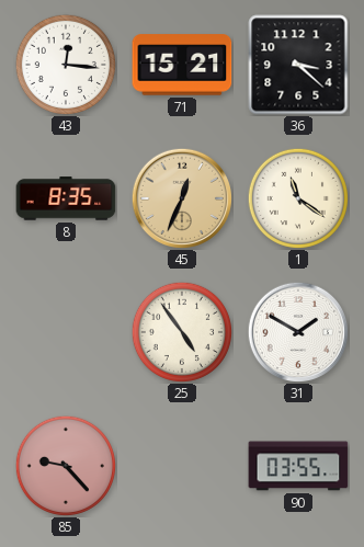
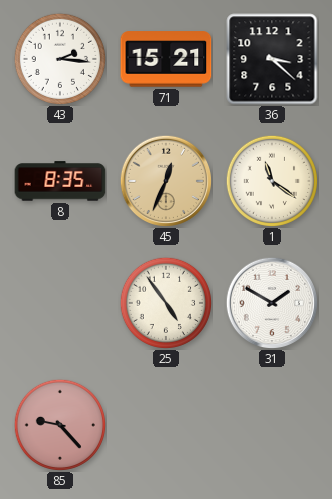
43: 12:16 -> 2:16 (59, 58)
90: 03:55 -> none (298, 466)
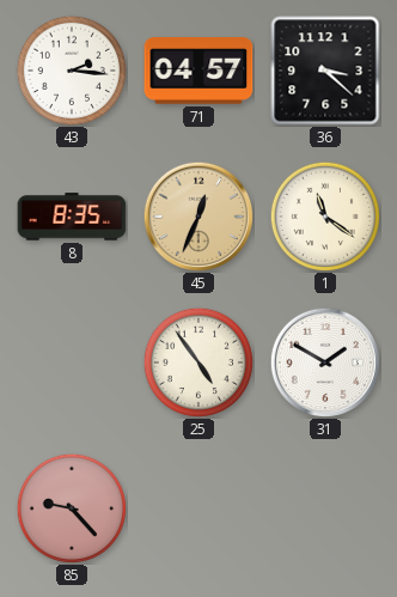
71: 15:21 -> 04:57 (198, 71)
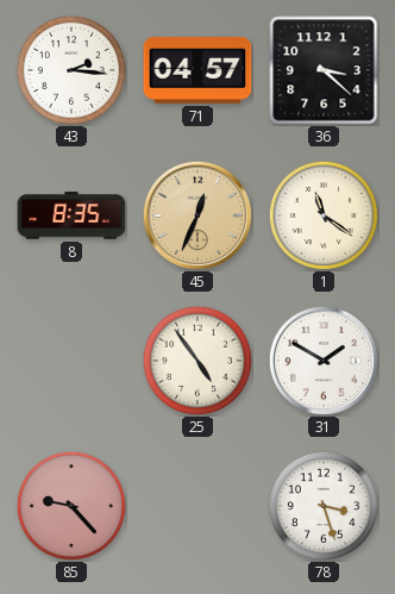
78: none -> 3:27 (322, 505)
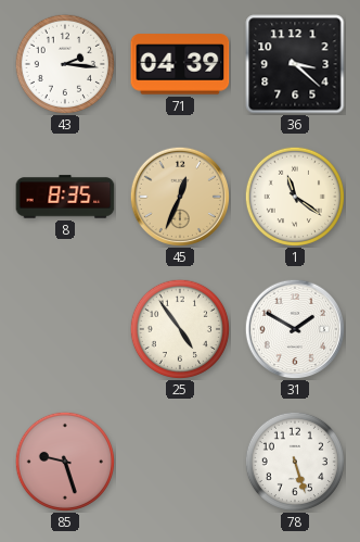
71: 04:57 -> 04:39 (180, 64)
85: 9:23 -> 9:27 (64, 461)
78: 3:27 -> 5:27 (294, 461)
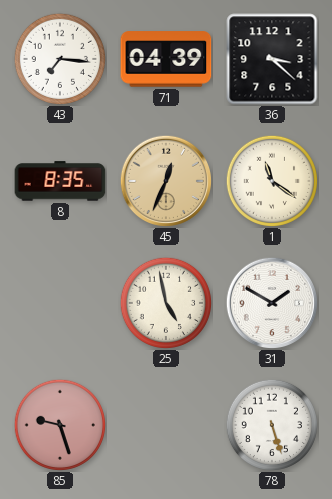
43: 2:16 -> 7:16 (59, 58)
25: 4:54 -> 4:58 (165, 302)
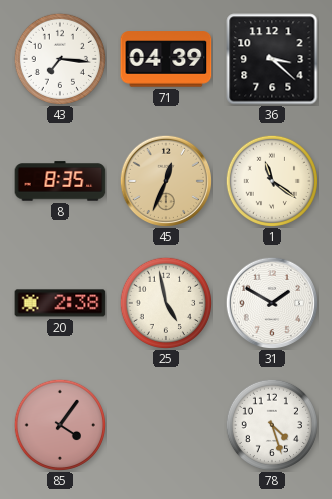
20: none -> 2:38 (60, 303)
85: 9:27 -> 4:06 (59, 424)
78: 5:27 -> 4:27 (271, 424)
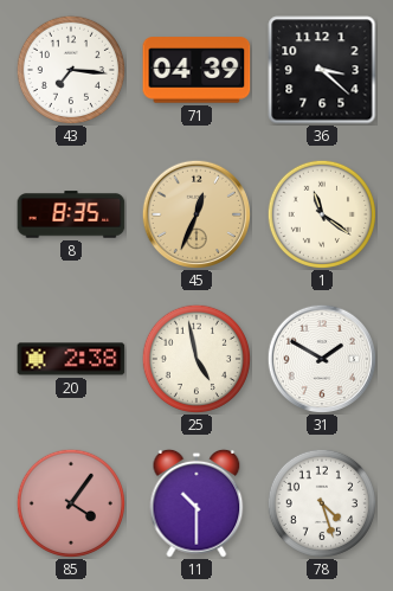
11: none -> 10:30 (196, 503)
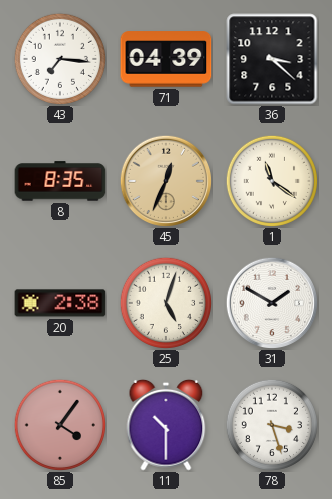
25: 4:58 -> 5:03 (165, 302)
78: 4:27 -> 3:27 (271, 424)
